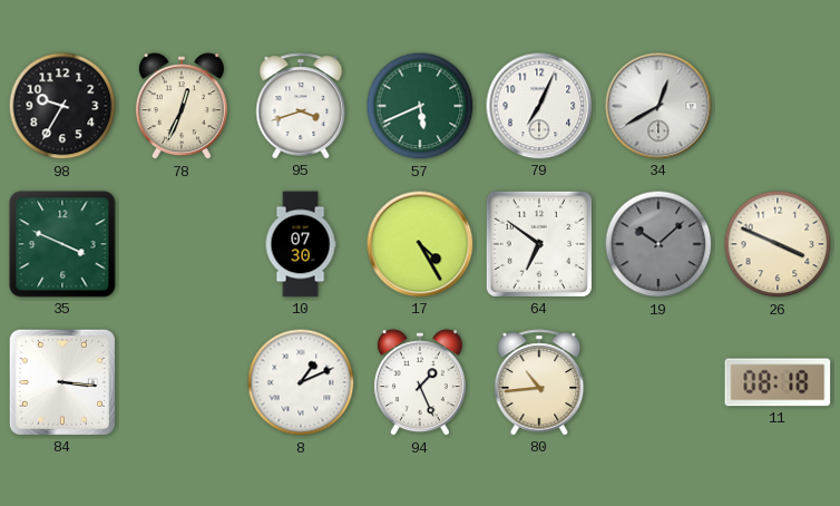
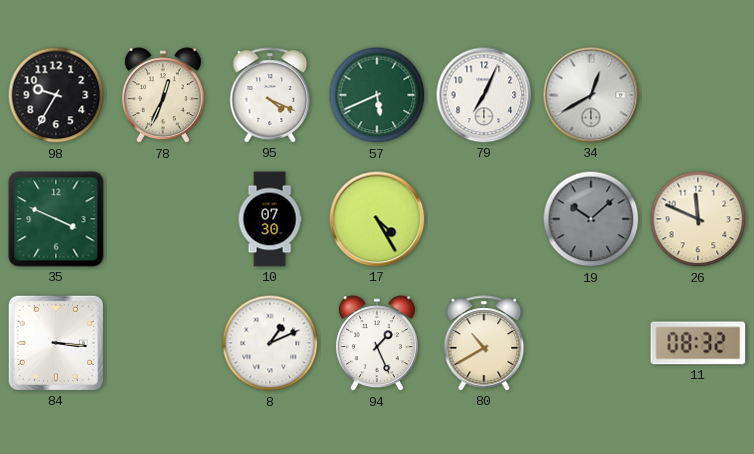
95: 3:42 -> 4:19 (270, 95)
64: 6:51 -> none (539, 244)
26: 3:49 -> 11:49 (698, 219)
80: 10:44 -> 10:40 (484, 343)
11: 08:18 -> 08:32 (698, 343)
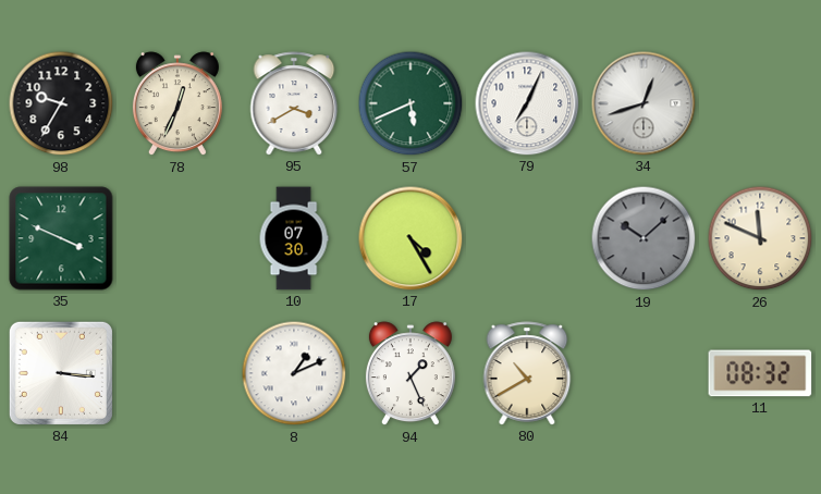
95: 4:19 -> 3:40 (294, 103)
34: 12:40 -> 12:42 (644, 103)
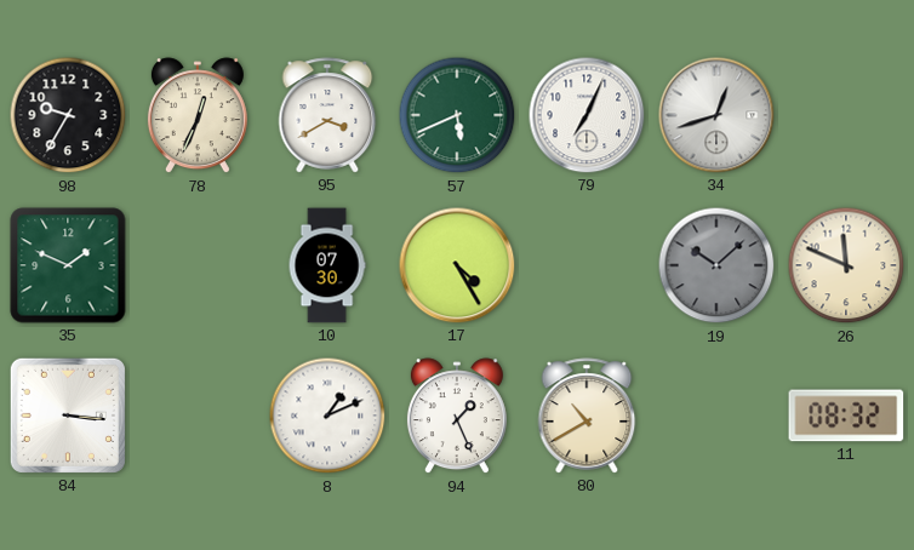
35: 3:49 -> 1:49 (68, 265)
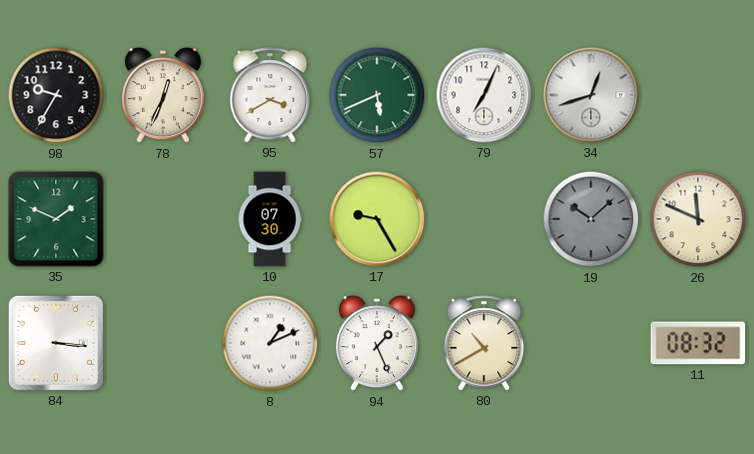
17: 4:25 -> 9:25 (377, 219)
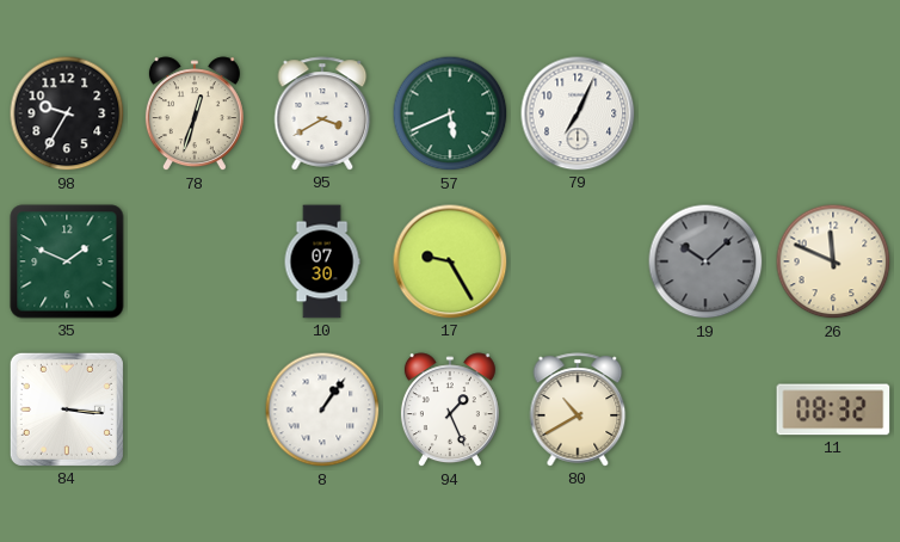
78: 12:34 -> 12:33 (195, 115)
34: 12:42 -> none (591, 95)
8: 1:11 -> 1:06 (322, 409)
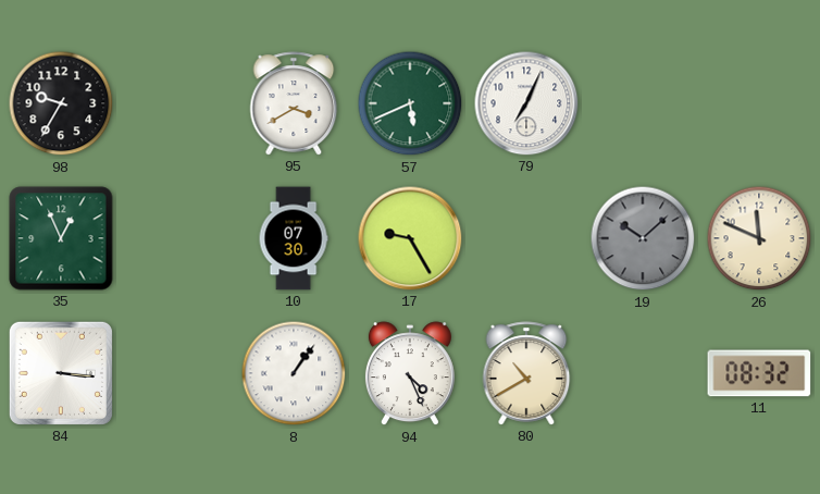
78: 12:33 -> none (195, 115)
35: 1:49 -> 12:56 (61, 238)
94: 1:26 -> 4:26 (410, 374)
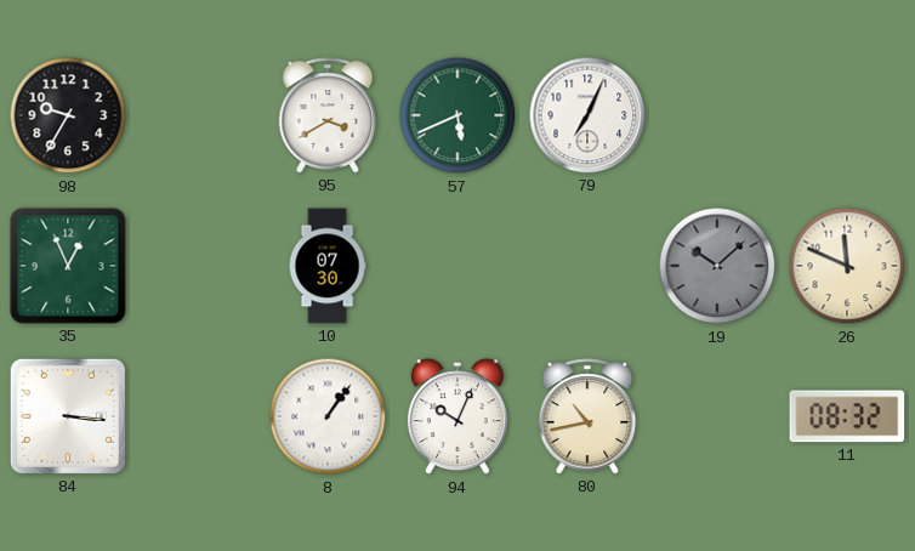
17: 9:25 -> none (410, 238)
94: 4:26 -> 10:04 (457, 417)
80: 10:40 -> 10:43 (587, 416)
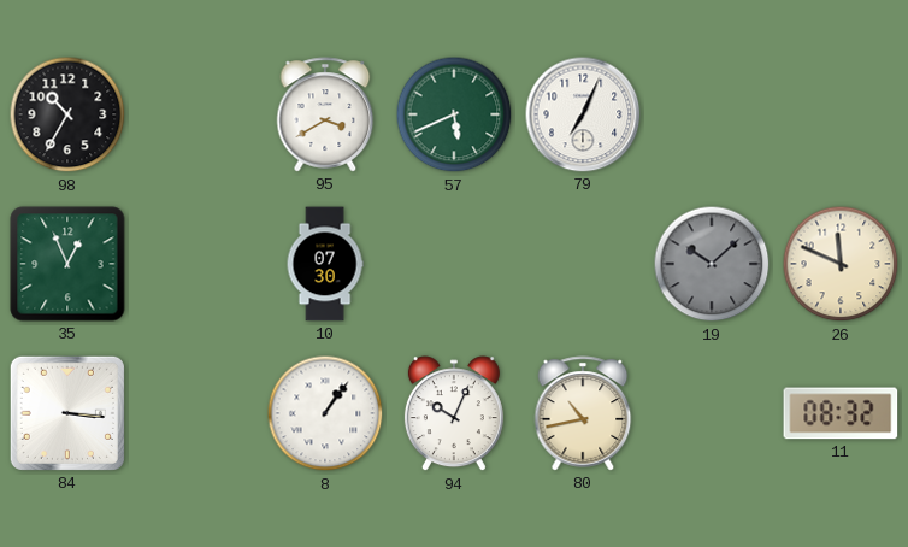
98: 9:35 -> 10:35 (67, 114)
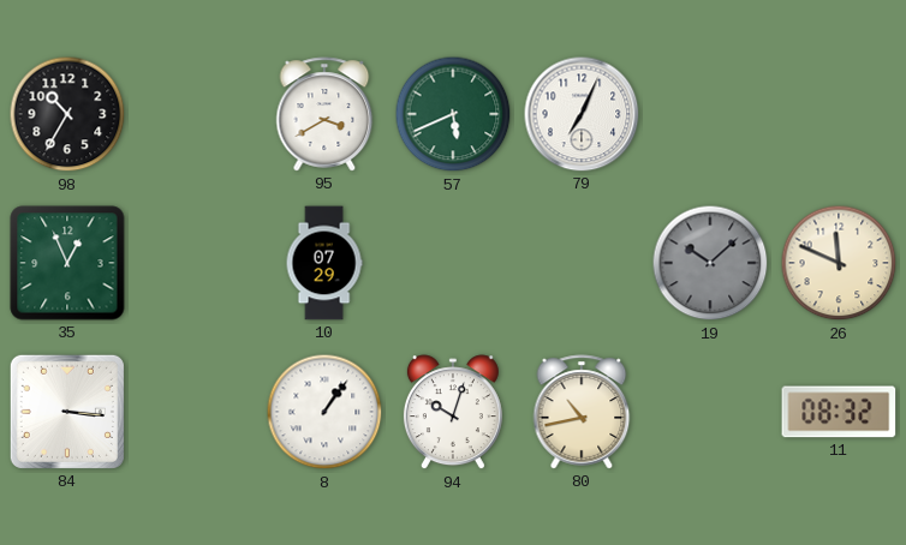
10: 07:30 -> 07:29 (324, 263)
94: 10:04 -> 10:03 (453, 413)
